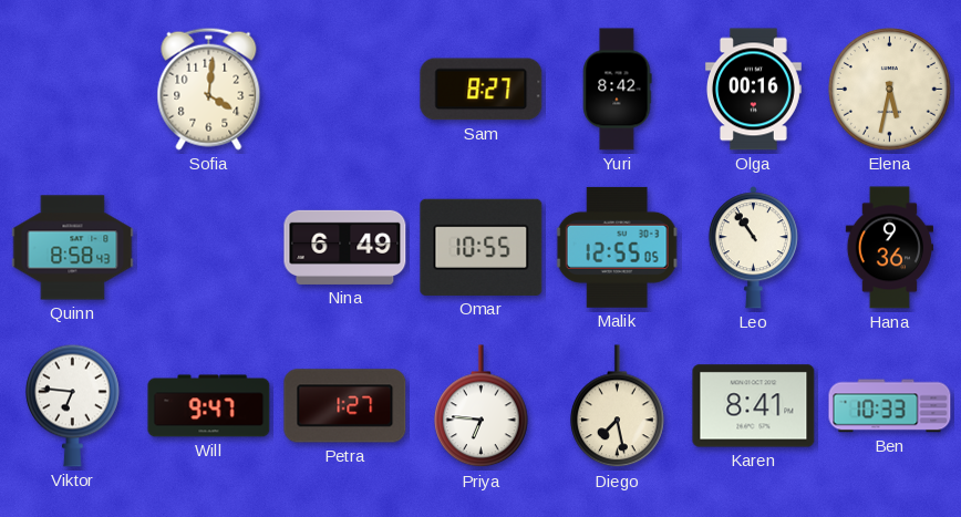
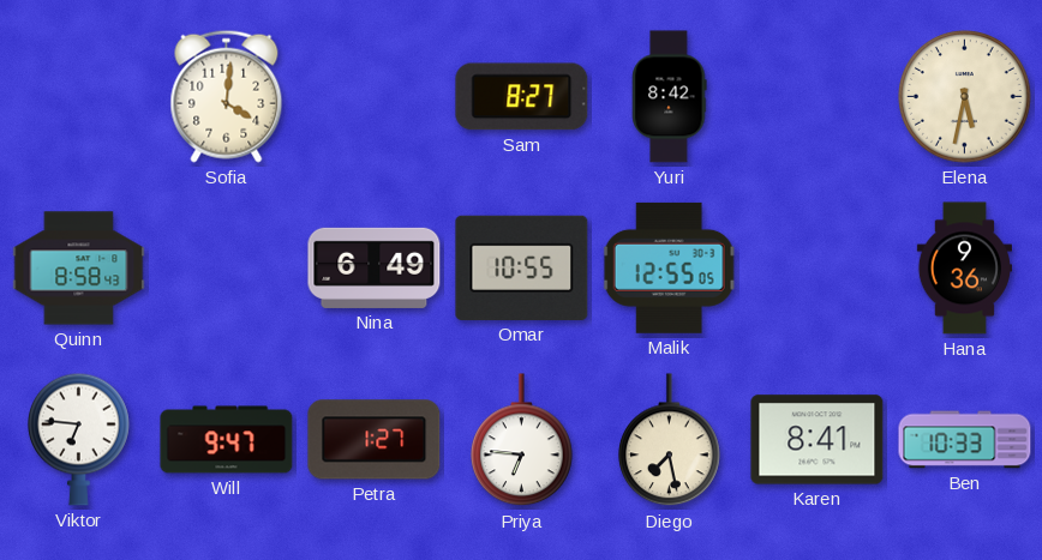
Olga: 00:16 -> none (753, 90)
Leo: 10:54 -> none (753, 248)
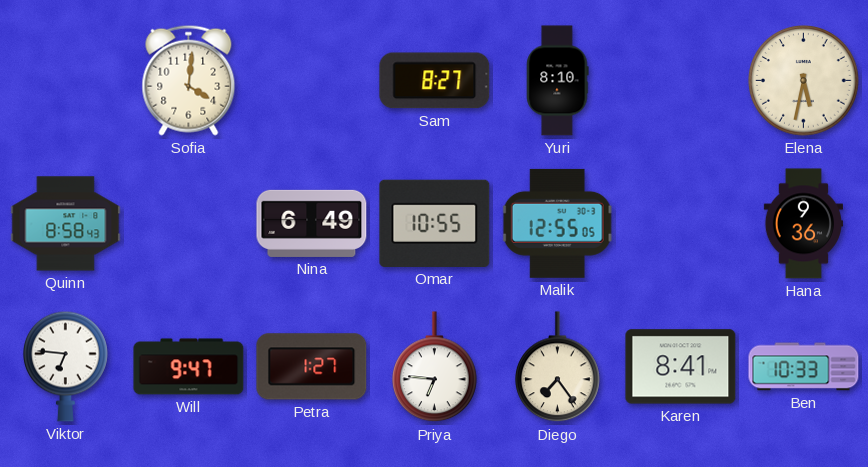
Yuri: 8:42 -> 8:10 (557, 81)
Diego: 7:28 -> 7:24 (558, 367)
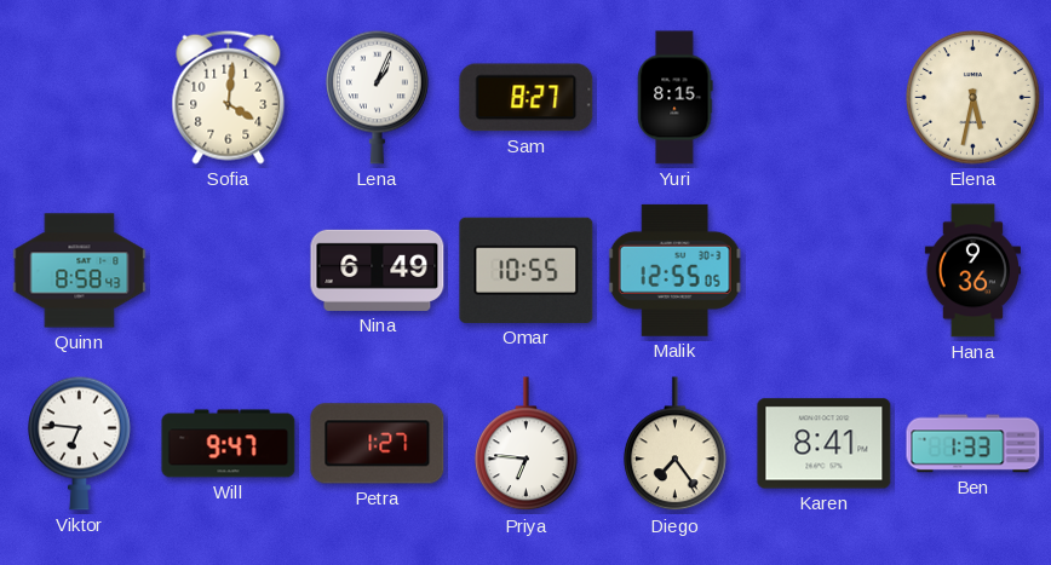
Lena: none -> 1:04 (378, 97)
Yuri: 8:10 -> 8:15 (674, 98)
Ben: 10:33 -> 1:33 (974, 444)
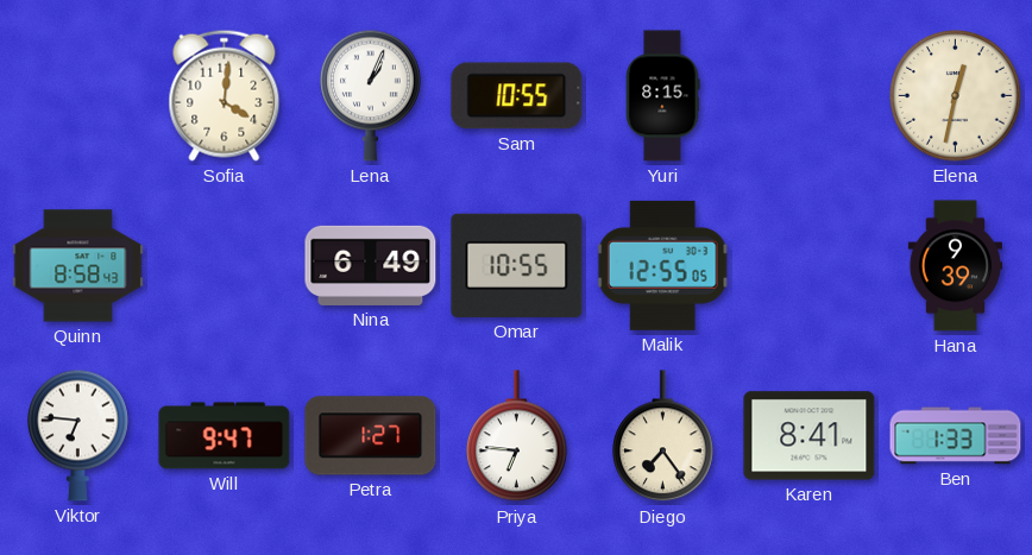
Sam: 8:27 -> 10:55 (517, 96)
Elena: 5:32 -> 12:32 (956, 96)
Hana: 9:36 -> 9:39 (955, 266)
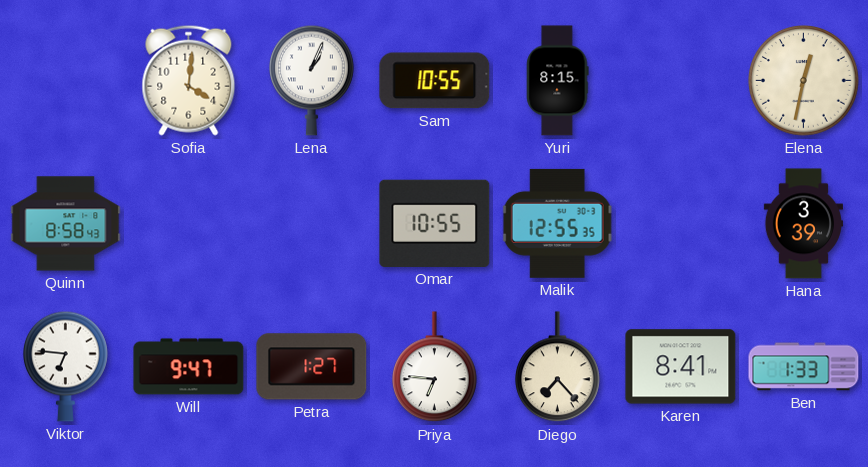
Nina: 6:49 -> none (371, 265)
Malik: 12:55:05 -> 12:55:35 (557, 223)
Hana: 9:39 -> 3:39 (803, 224)
Diego: 7:24 -> 7:23 (558, 367)
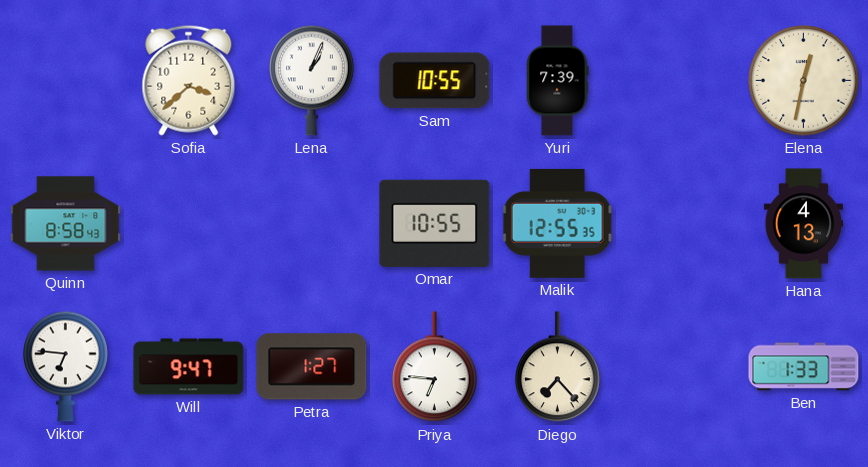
Sofia: 4:01 -> 3:38 (189, 80)
Yuri: 8:15 -> 7:39 (557, 81)
Hana: 3:39 -> 4:13 (803, 224)
Karen: 8:41 -> none (681, 367)
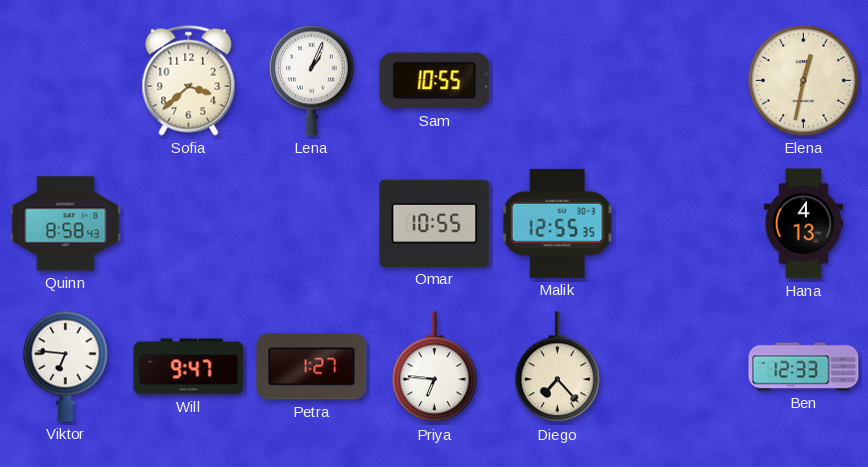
Yuri: 7:39 -> none (557, 81)
Ben: 1:33 -> 12:33 (804, 367)
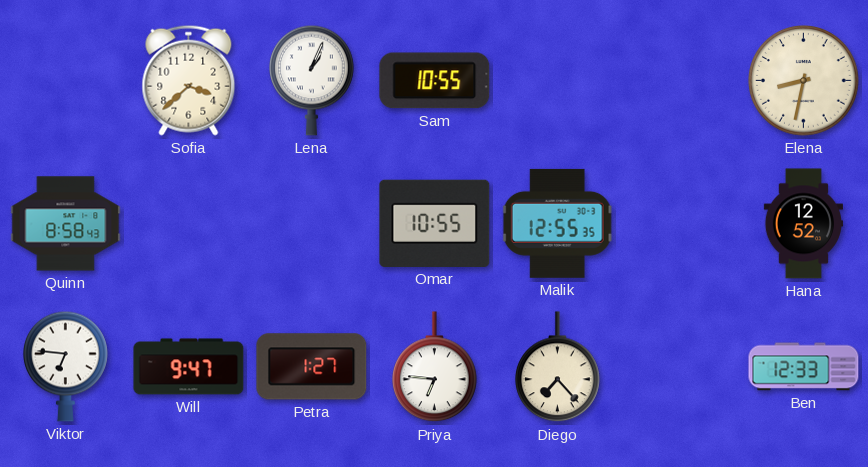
Elena: 12:32 -> 8:32 (804, 81)
Hana: 4:13 -> 12:52 (803, 224)
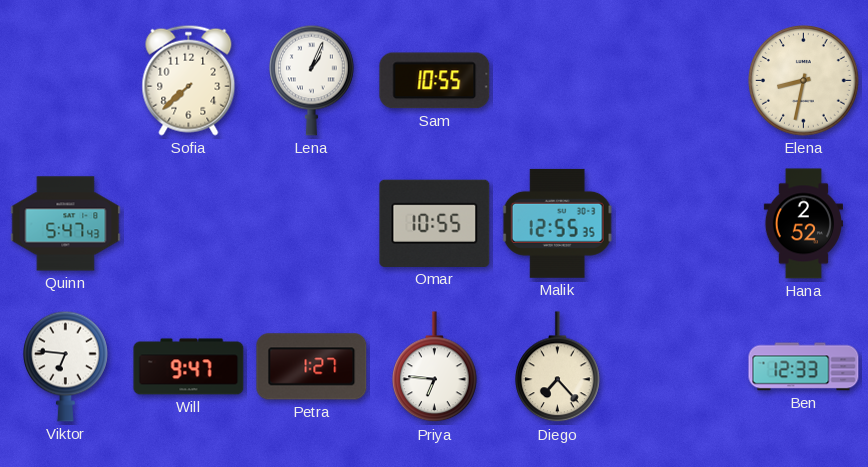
Sofia: 3:38 -> 7:38 (189, 80)
Quinn: 8:58 -> 5:47 (66, 224)
Hana: 12:52 -> 2:52 (803, 224)
